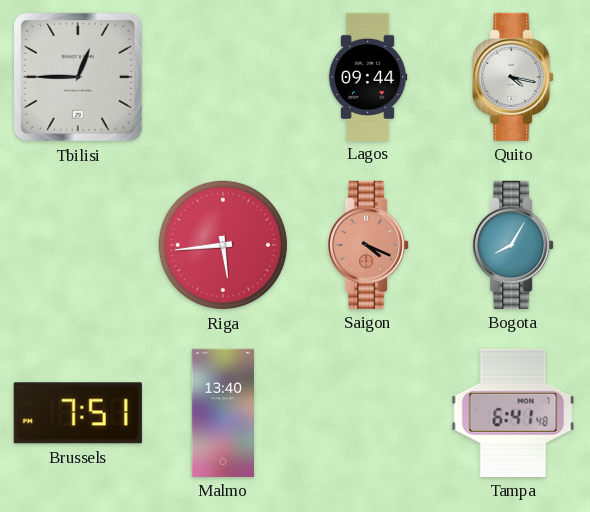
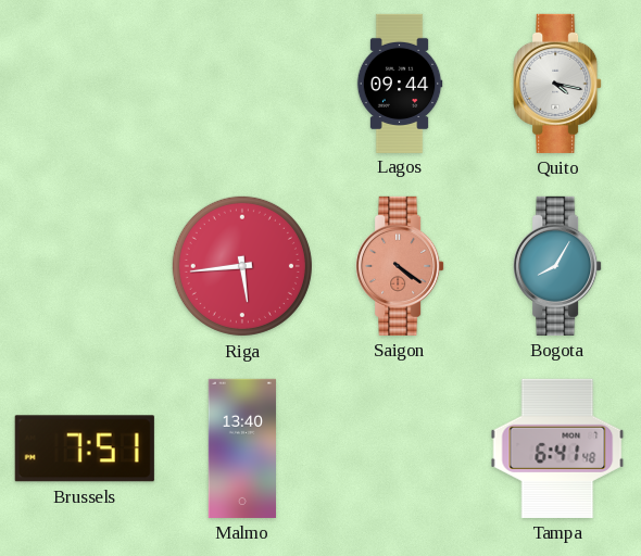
Tbilisi: 12:45 -> none (79, 78)
Saigon: 4:19 -> 4:21 (400, 266)
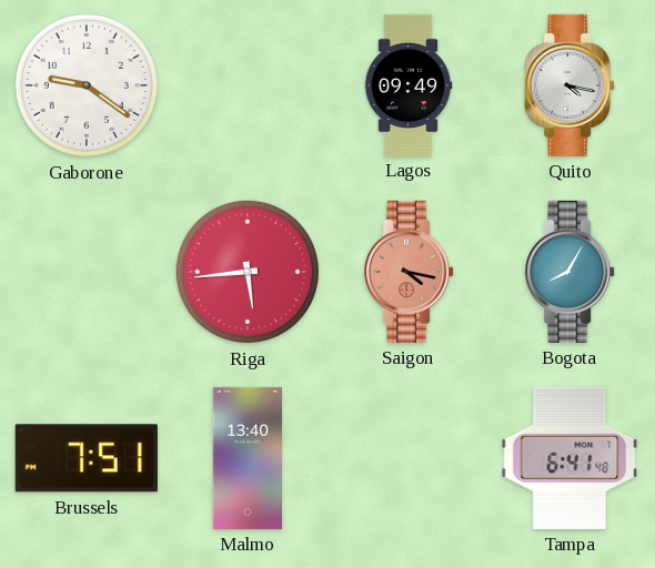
Gaborone: none -> 9:21 (87, 85)
Lagos: 09:44 -> 09:49 (409, 84)
Saigon: 4:21 -> 4:17 (409, 272)
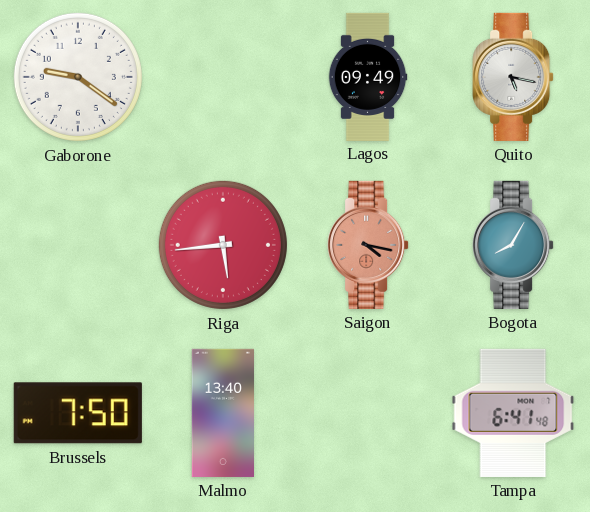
Quito: 4:17 -> 5:17 (513, 77)
Brussels: 7:51 -> 7:50 (78, 413)
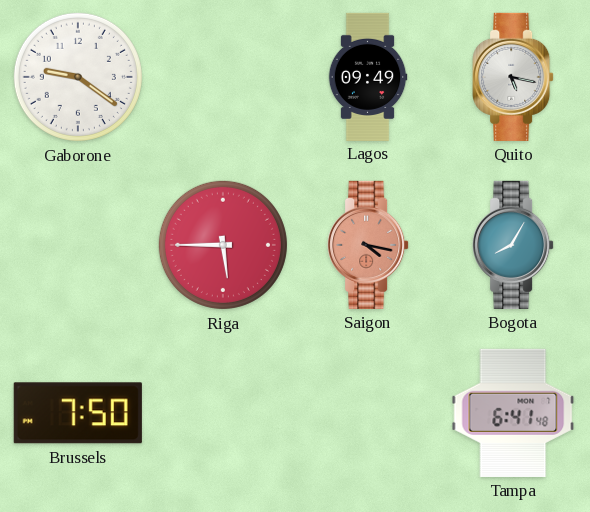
Riga: 5:44 -> 5:45 (223, 245)
Malmo: 13:40 -> none (222, 413)
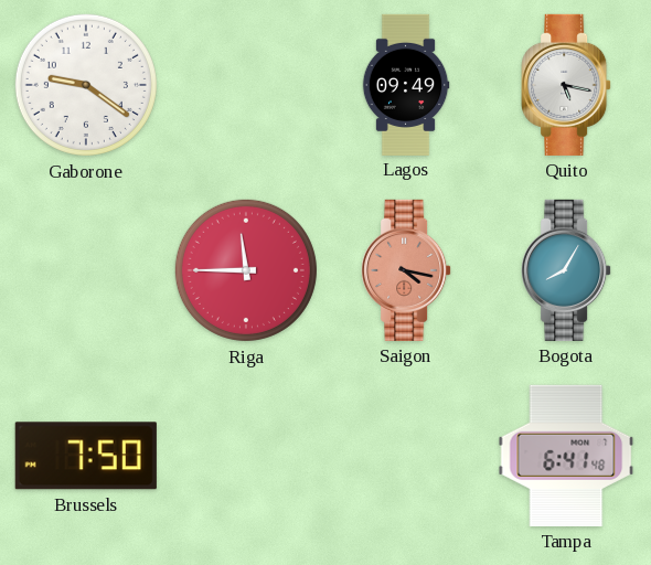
Riga: 5:45 -> 11:45 (246, 270)
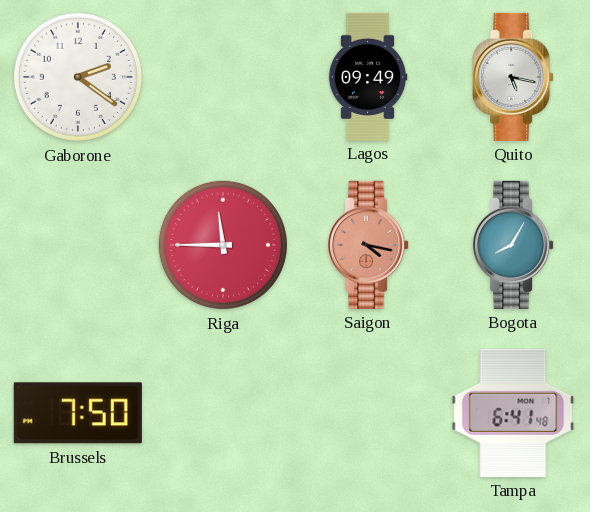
Gaborone: 9:21 -> 2:21 (78, 77)
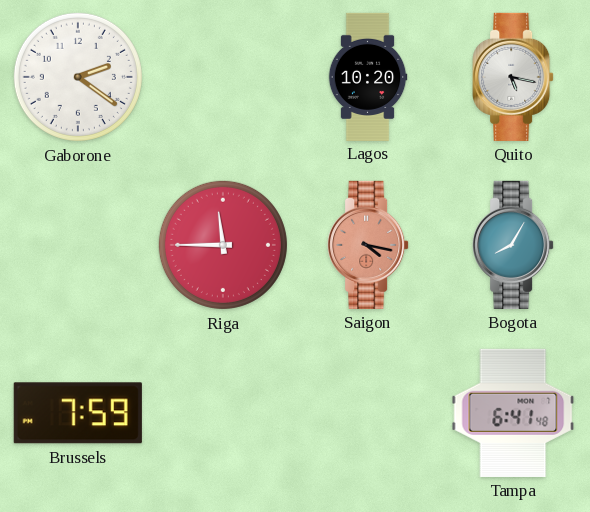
Lagos: 09:49 -> 10:20 (368, 76)
Brussels: 7:50 -> 7:59 (78, 413)
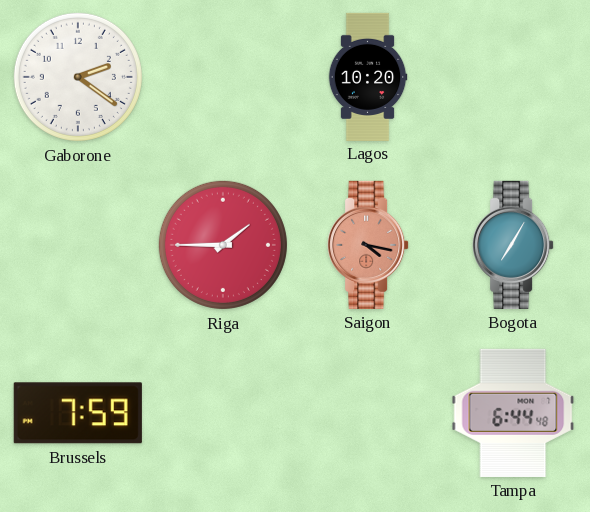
Quito: 5:17 -> none (513, 77)
Riga: 11:45 -> 1:45 (223, 245)
Bogota: 8:05 -> 7:05 (513, 245)
Tampa: 6:41 -> 6:44 (513, 413)
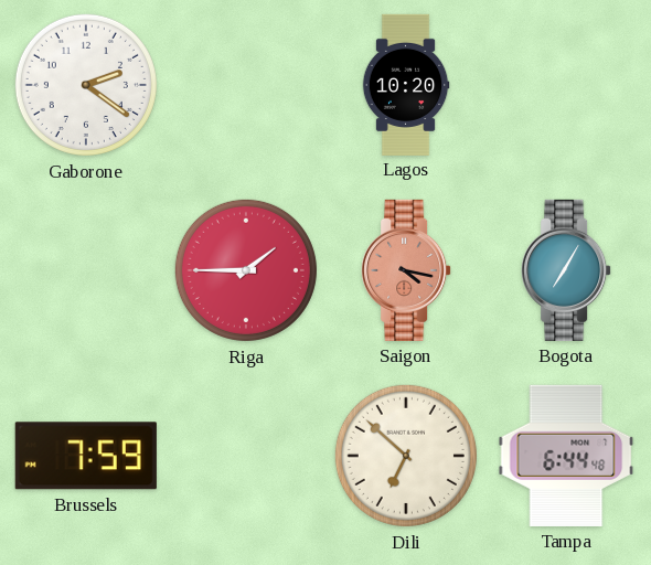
Dili: none -> 6:52 (406, 456)
